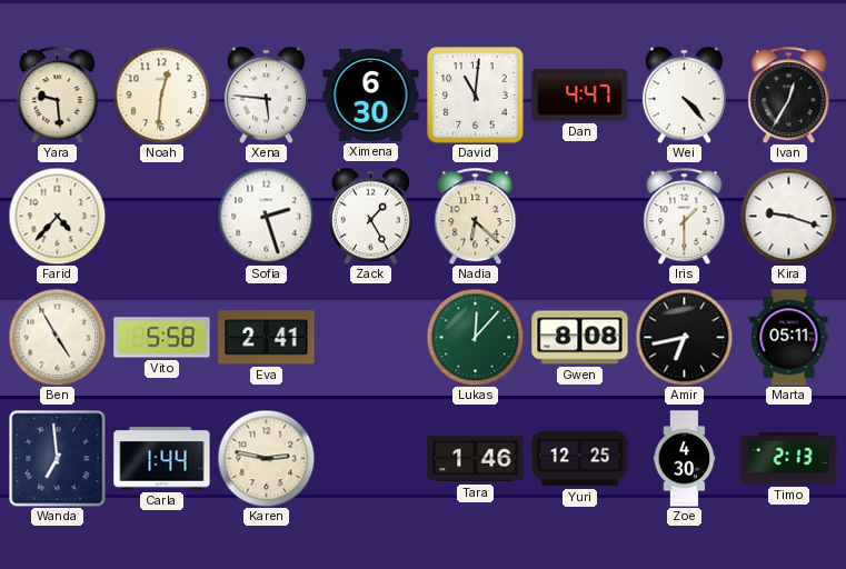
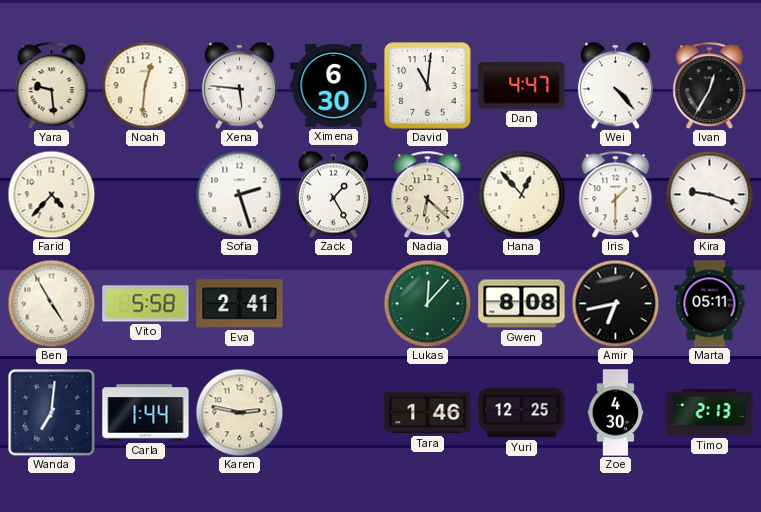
Hana: none -> 12:53 (521, 194)
Wanda: 6:59 -> 7:01 (51, 412)
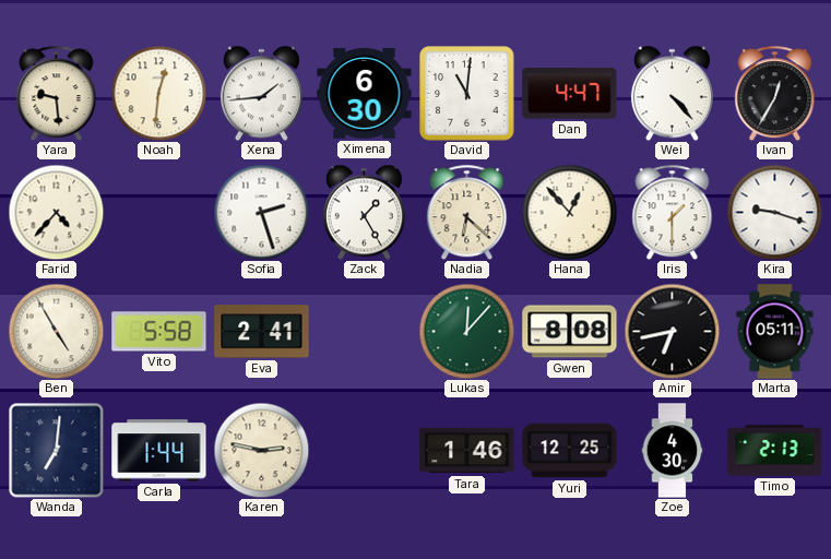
Xena: 5:46 -> 1:44 (261, 93)
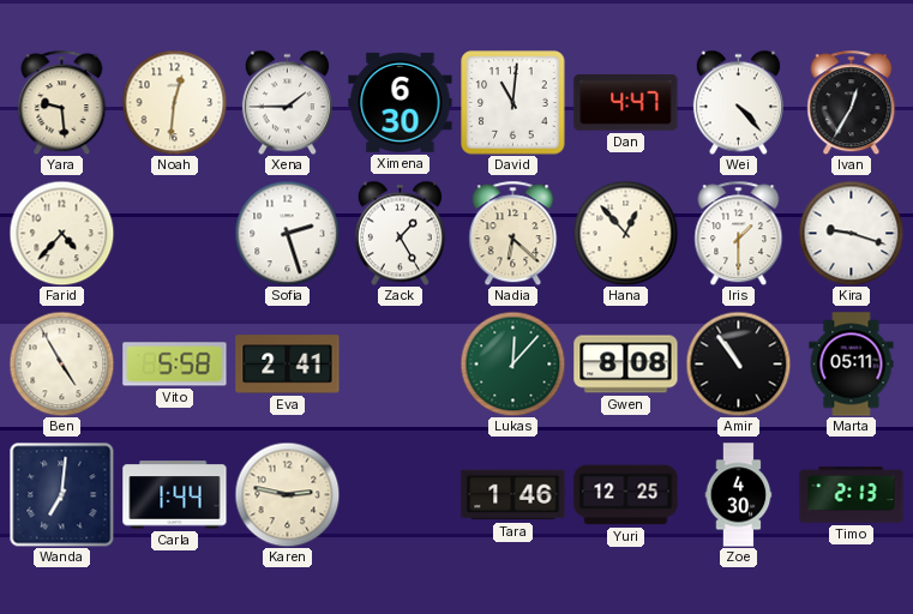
Xena: 1:44 -> 1:45 (287, 102)
Amir: 6:43 -> 10:54 (738, 363)
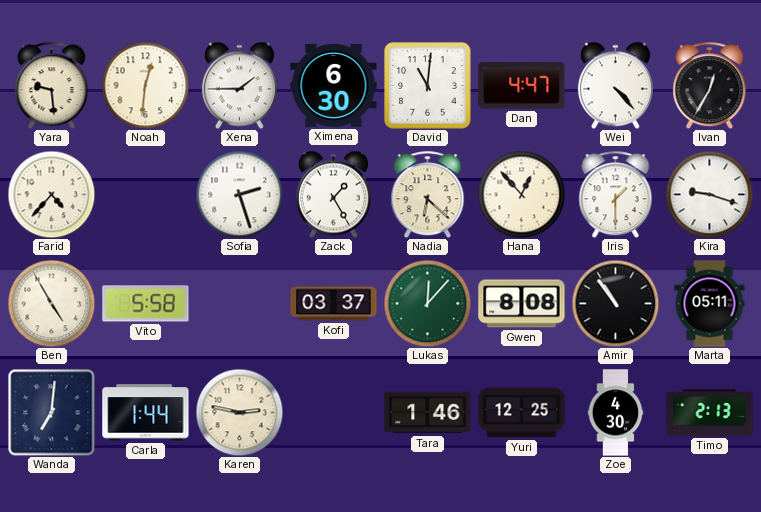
Eva: 2:41 -> none (288, 365)
Kofi: none -> 03:37 (334, 304)
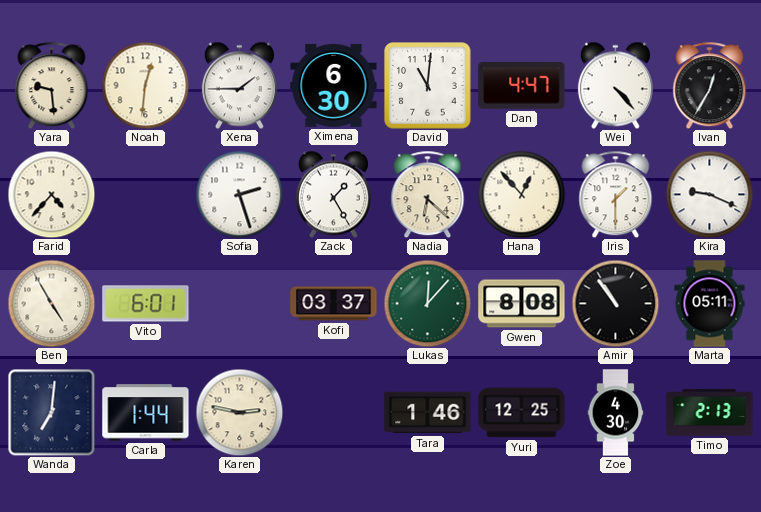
Kira: 9:18 -> 9:19 (709, 194)
Vito: 5:58 -> 6:01 (146, 304)
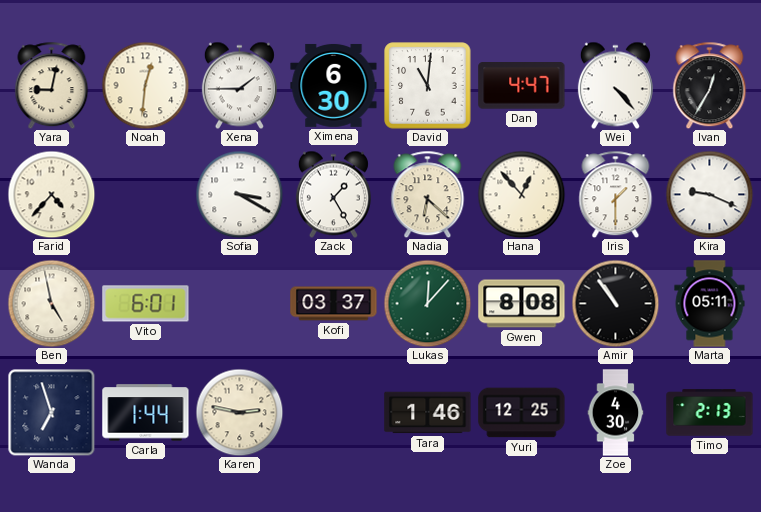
Yara: 9:29 -> 9:02 (52, 85)
Sofia: 2:27 -> 3:20 (239, 194)
Ben: 4:55 -> 4:58 (51, 303)
Wanda: 7:01 -> 6:57 (51, 412)
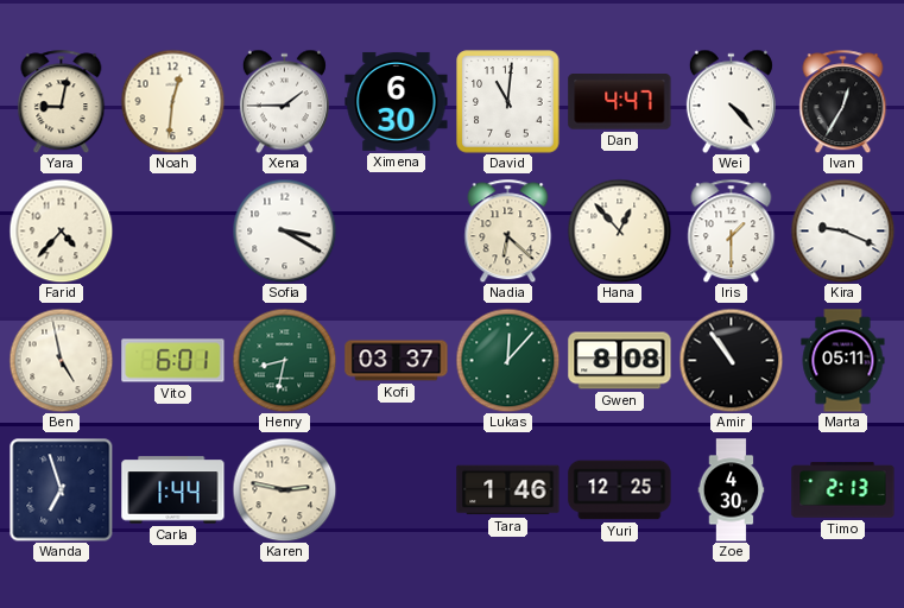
Zack: 1:25 -> none (333, 194)
Henry: none -> 8:32 (284, 360)
